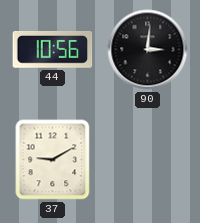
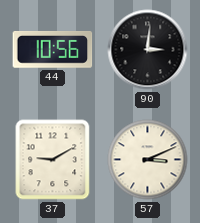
57: none -> 3:11 (148, 160)
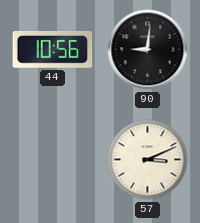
90: 3:01 -> 9:01 (148, 50)
37: 9:10 -> none (53, 160)
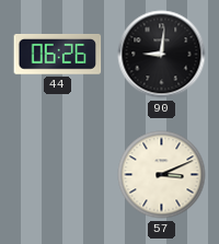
44: 10:56 -> 06:26 (58, 54)
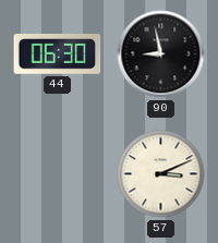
44: 06:26 -> 06:30 (58, 53)
90: 9:01 -> 8:58 (161, 54)
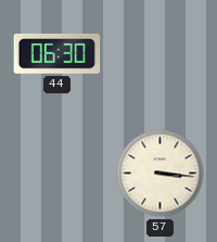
90: 8:58 -> none (161, 54)
57: 3:11 -> 3:16 (161, 174)
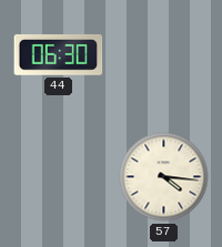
57: 3:16 -> 4:16 (164, 177)
